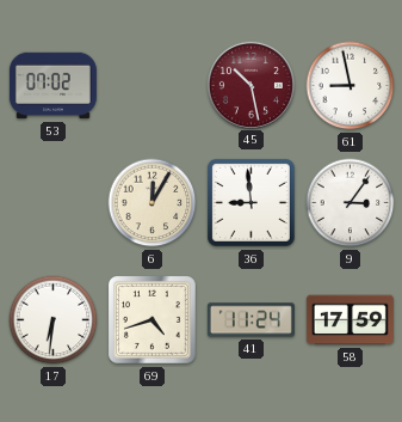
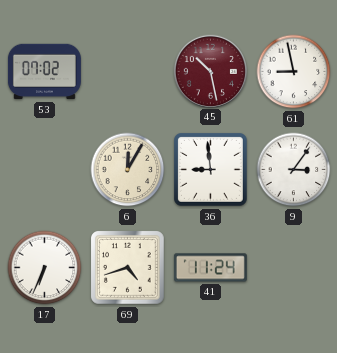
17: 6:31 -> 6:34 (45, 268)
58: 17:59 -> none (350, 320)
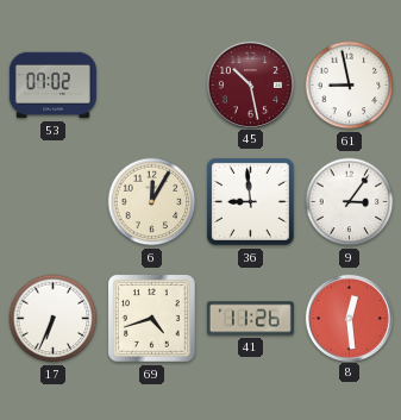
41: 11:24 -> 11:26 (250, 319)
8: none -> 12:29 (349, 318)
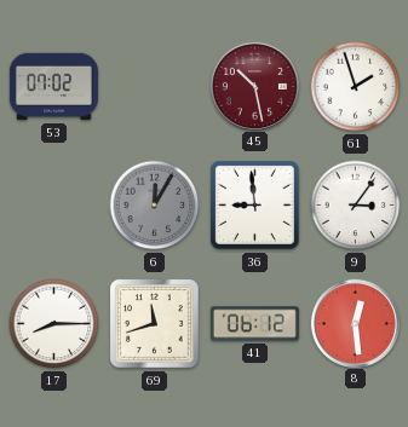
61: 8:58 -> 1:57 (356, 87)
6 dial: cream -> grey (155, 206)
17: 6:34 -> 8:15 (54, 324)
69: 4:42 -> 11:42 (155, 324)
41: 11:26 -> 06:12 (254, 324)
